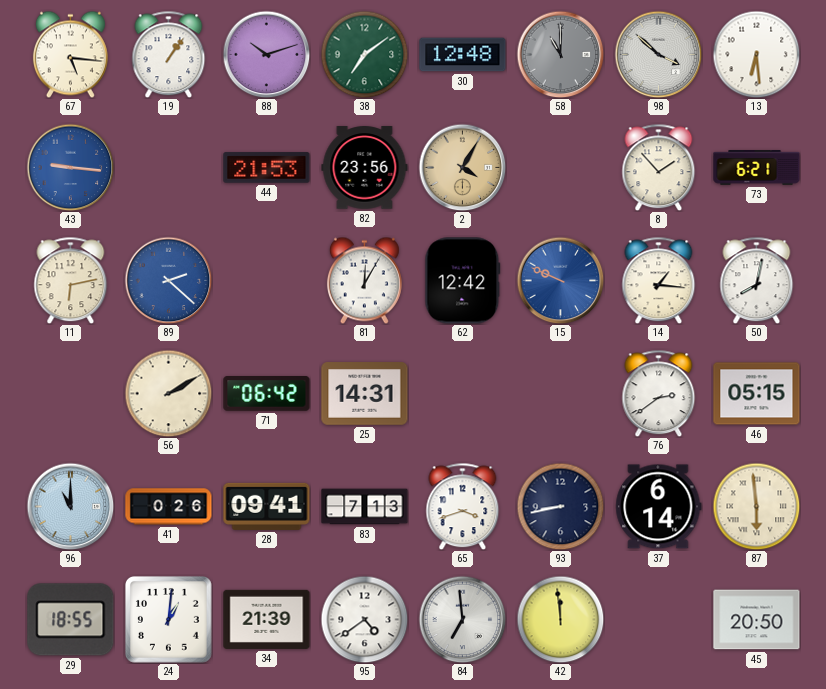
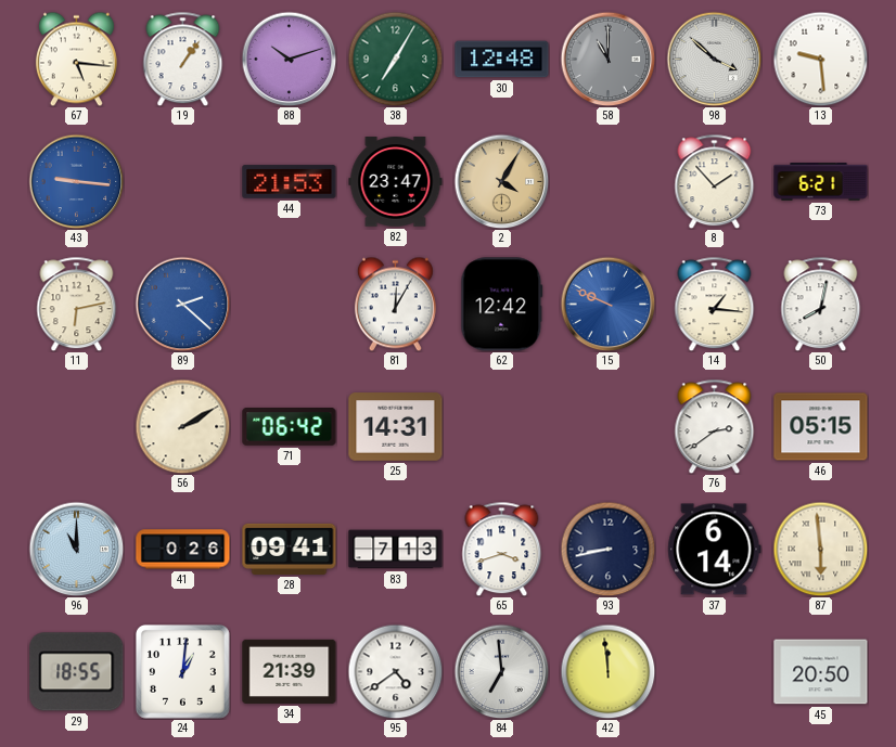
38: 7:09 -> 7:05 (395, 59)
13: 6:29 -> 9:29 (820, 59)
82: 23:56 -> 23:47 (396, 182)
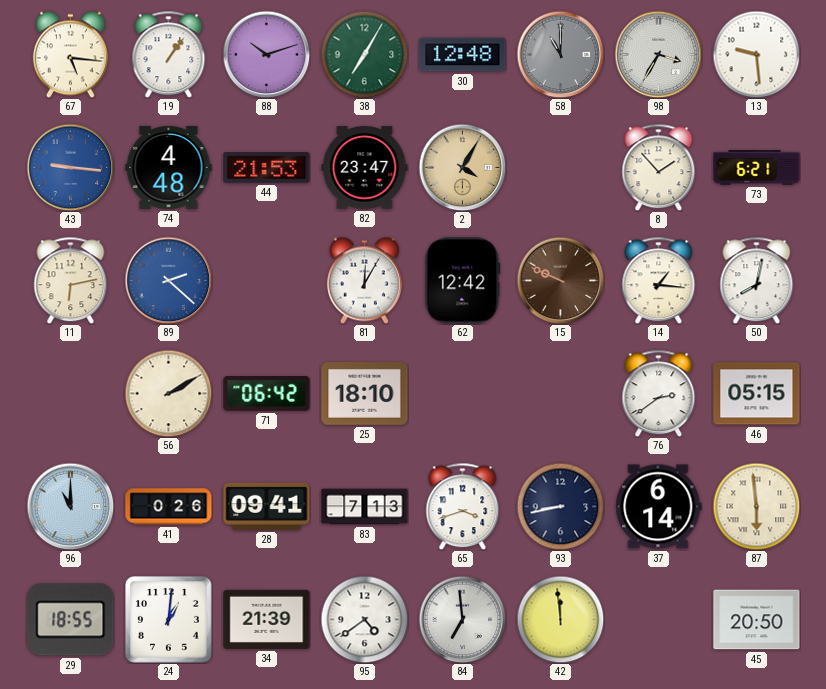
98: 3:52 -> 3:35 (658, 54)
74: none -> 4:48 (169, 167)
15 dial: blue -> brown (560, 280)
25: 14:31 -> 18:10 (365, 394)
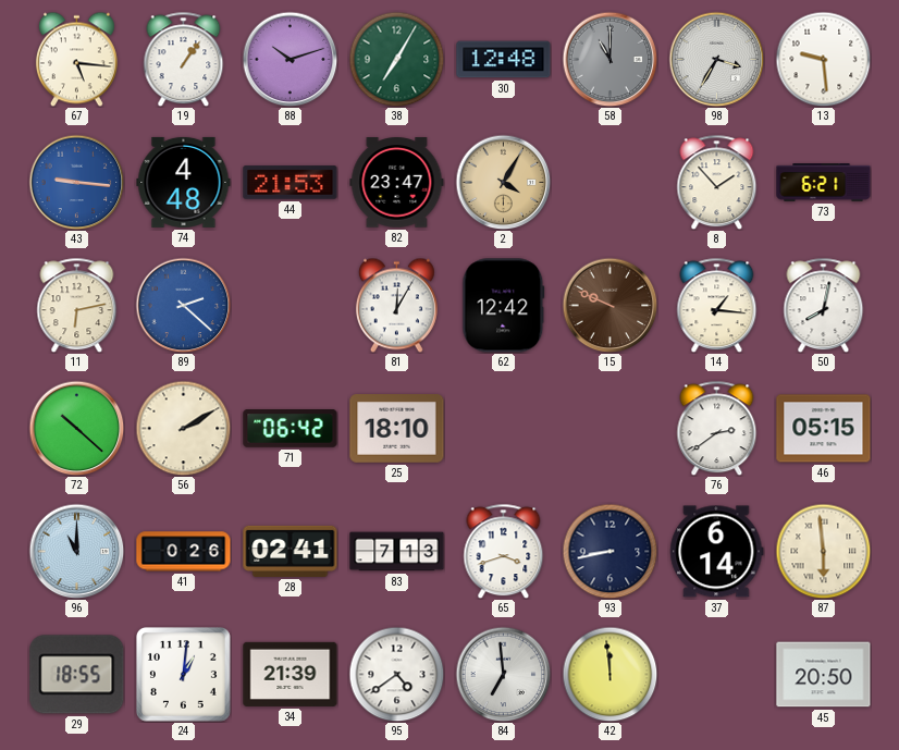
72: none -> 10:22 (76, 428)
28: 09:41 -> 02:41 (291, 551)
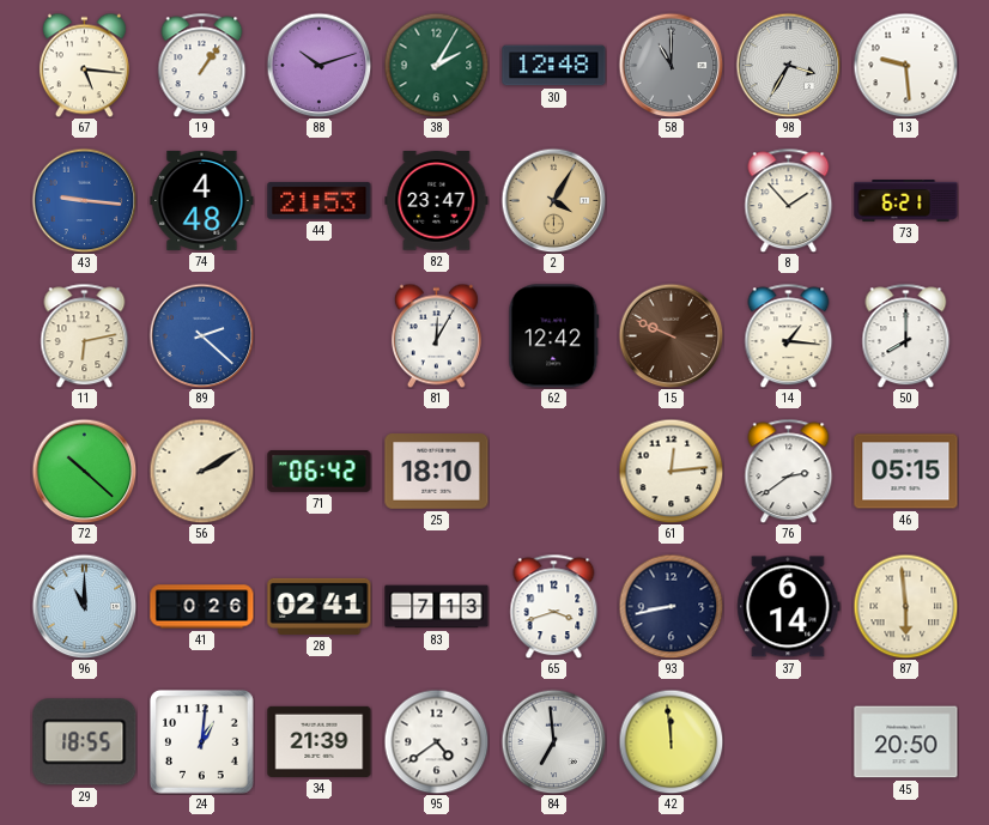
38: 7:05 -> 2:05 (436, 65)
50: 8:02 -> 8:00 (906, 335)
61: none -> 12:14 (671, 471)
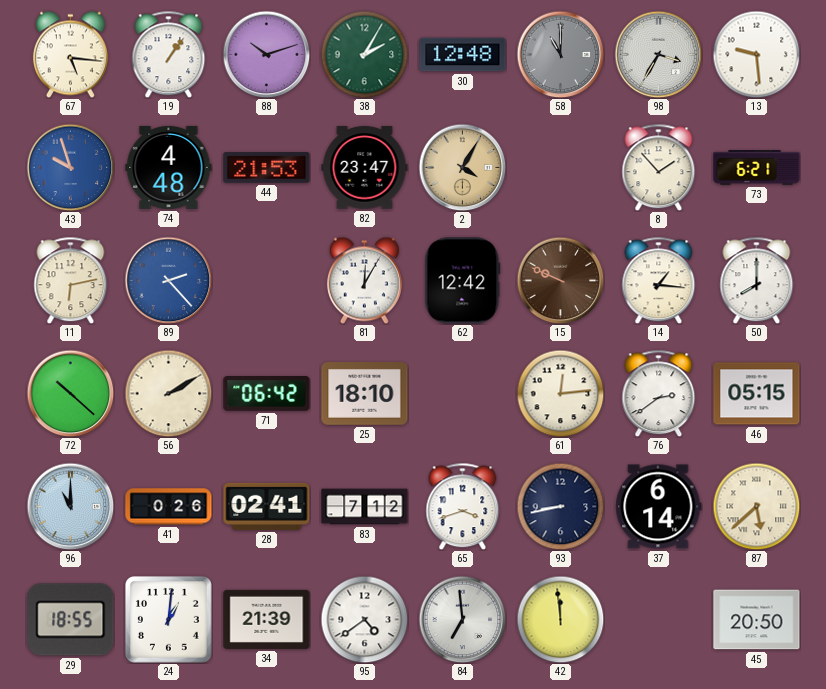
43: 9:16 -> 9:57 (70, 167)
89: 2:22 -> 2:23 (168, 280)
83: 7:13 -> 7:12 (365, 507)
87: 5:59 -> 5:38 (756, 506)
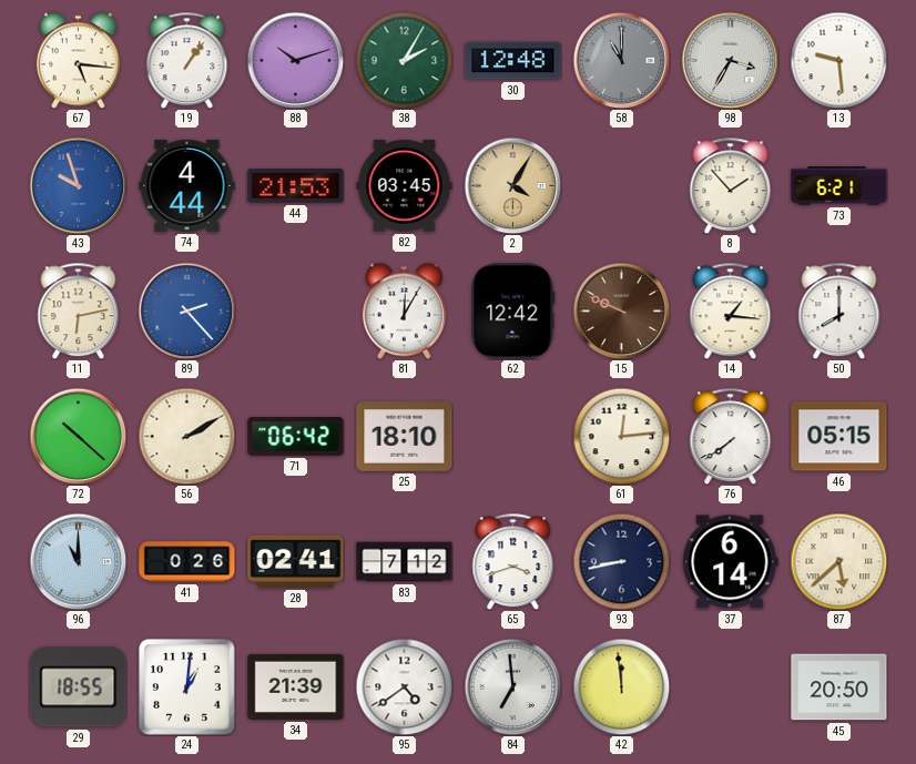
74: 4:48 -> 4:44 (187, 185)
82: 23:47 -> 03:45 (405, 186)
76: 2:39 -> 7:39 (731, 436)
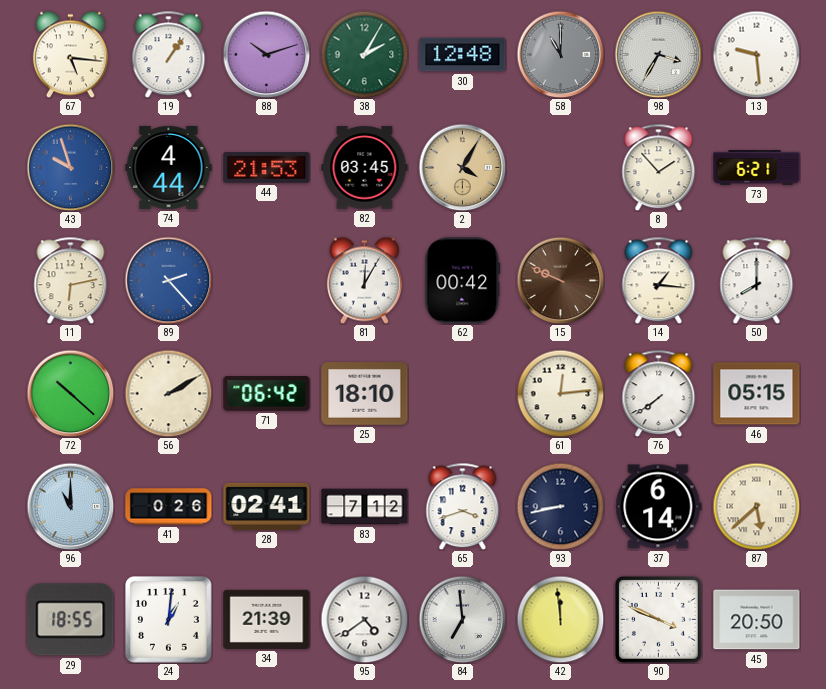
62: 12:42 -> 00:42 (463, 281)
90: none -> 3:49 (658, 619)
